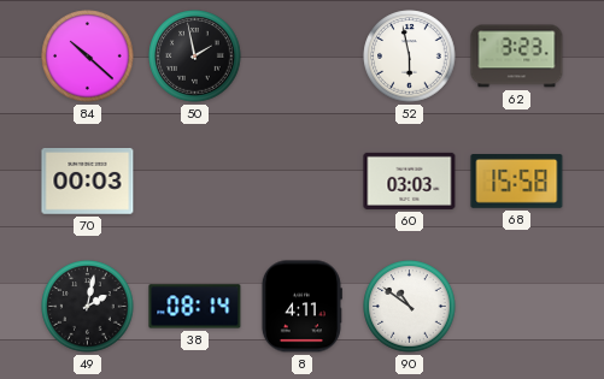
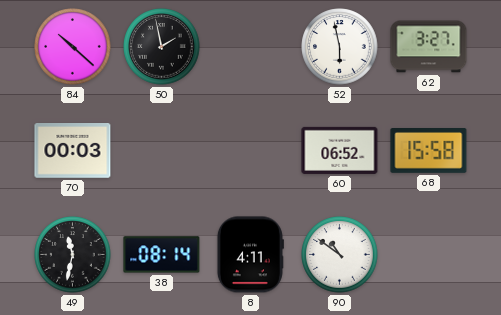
62: 3:23 -> 3:27 (429, 47)
60: 03:03 -> 06:52 (340, 150)
49: 2:02 -> 11:32 (73, 255)
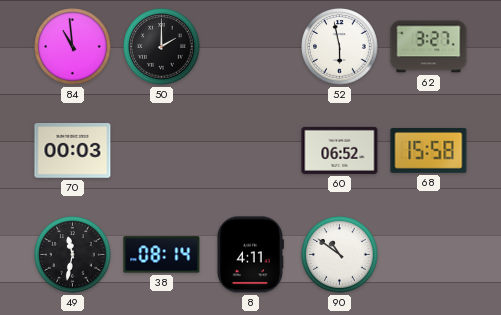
84: 10:22 -> 10:59 (73, 47)
50: 1:58 -> 2:00 (162, 47)
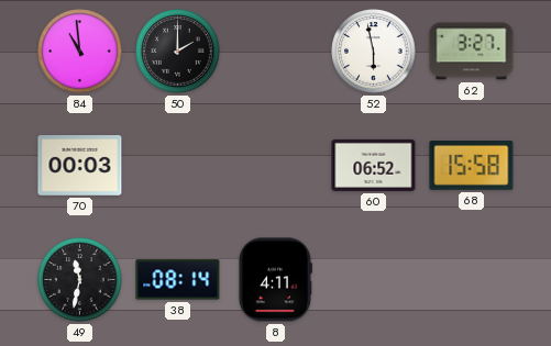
90: 10:51 -> none (340, 255)
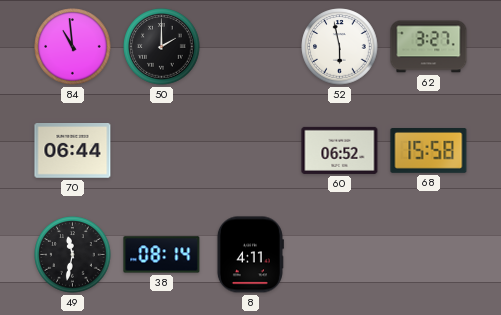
70: 00:03 -> 06:44 (73, 151)
